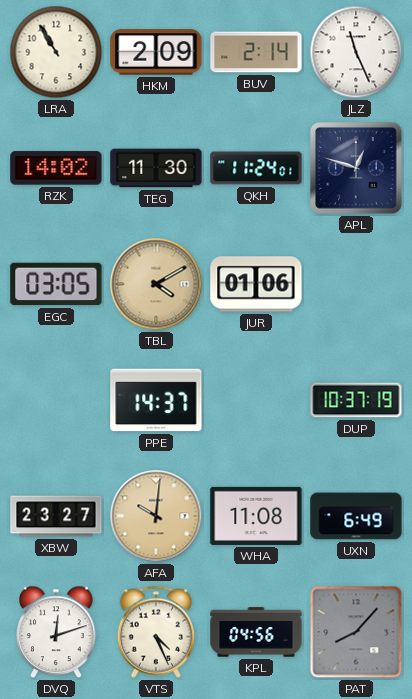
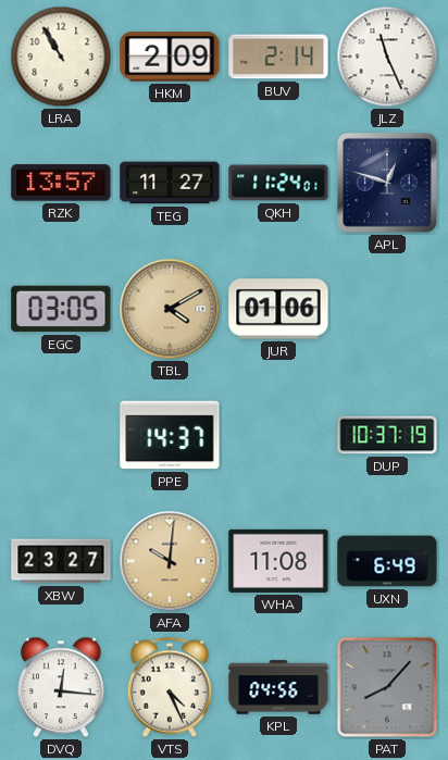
RZK: 14:02 -> 13:57 (61, 183)
TEG: 11:30 -> 11:27 (170, 183)
DVQ: 12:12 -> 12:16 (61, 687)
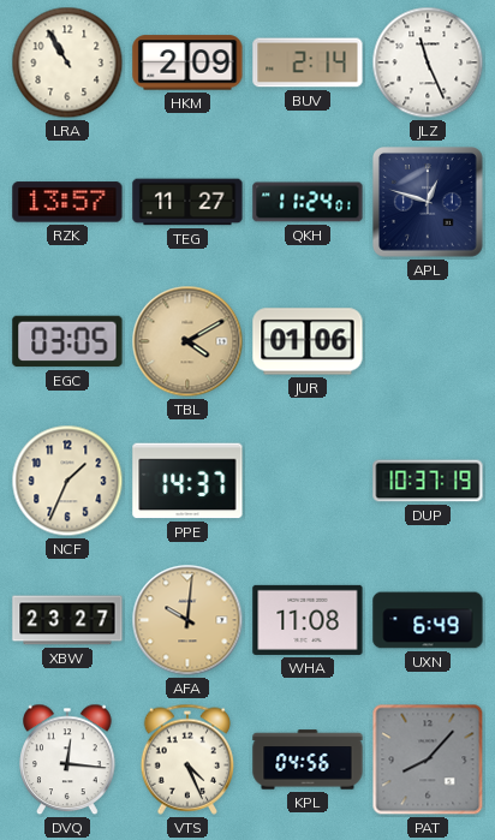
NCF: none -> 1:34 (67, 481)
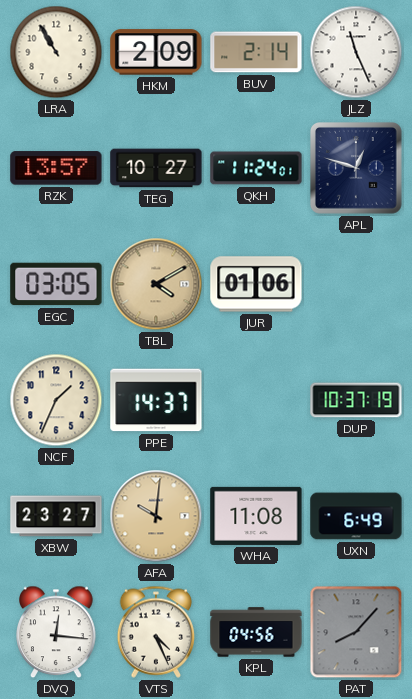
TEG: 11:27 -> 10:27 (156, 168)
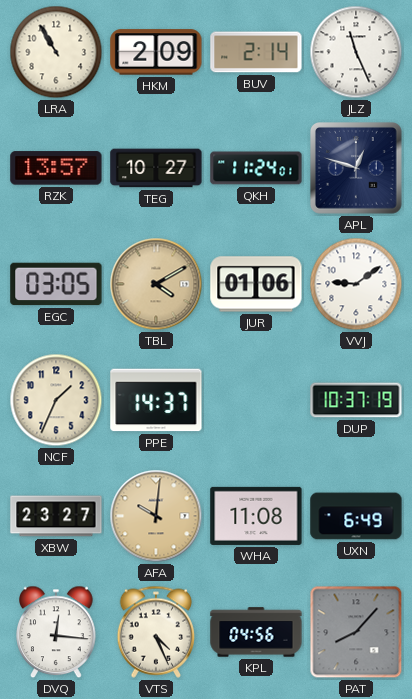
VVJ: none -> 9:09 (356, 284)
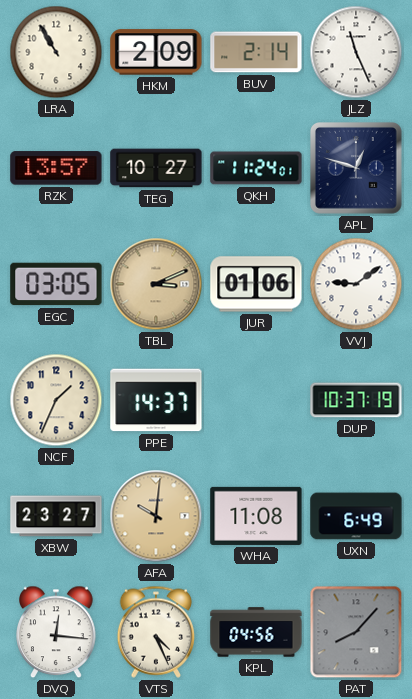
TBL: 4:10 -> 3:11 (156, 284)
